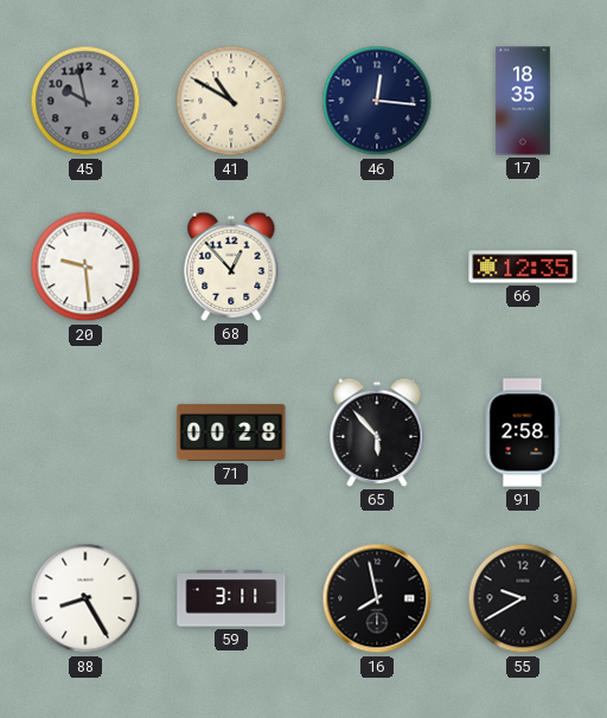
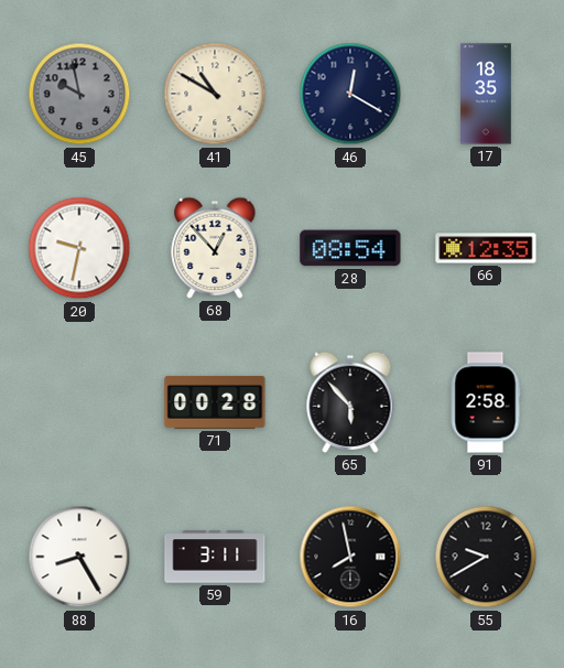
46: 12:16 -> 12:20 (350, 94)
20: 9:29 -> 9:32 (79, 248)
28: none -> 08:54 (350, 248)
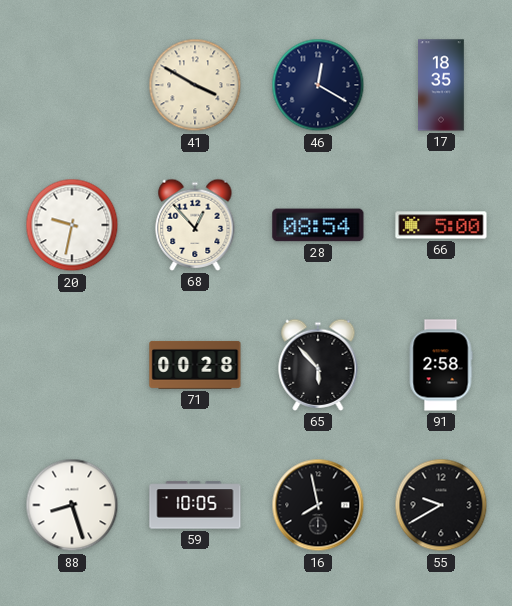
45: 9:58 -> none (79, 94)
41: 10:50 -> 3:50 (195, 85)
66: 12:35 -> 5:00 (441, 225)
88: 8:25 -> 8:27 (72, 505)
59: 3:11 -> 10:05 (195, 505)
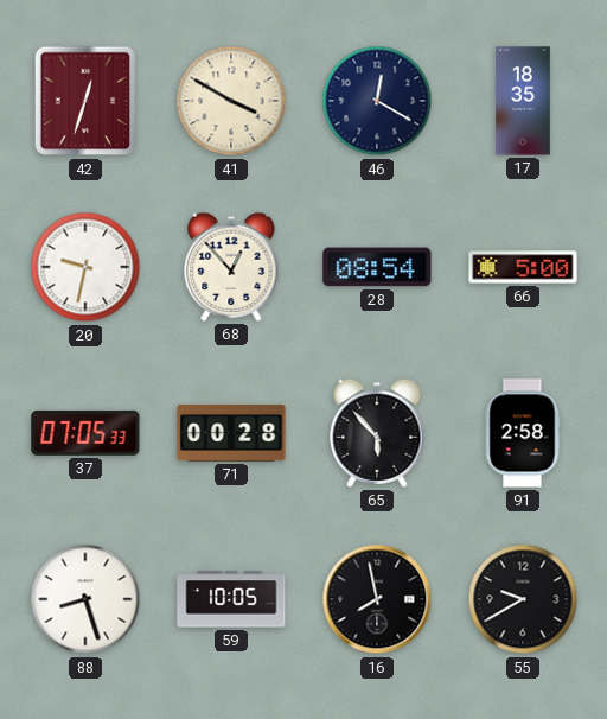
42: none -> 12:33 (85, 101)
37: none -> 07:05 (85, 433)
